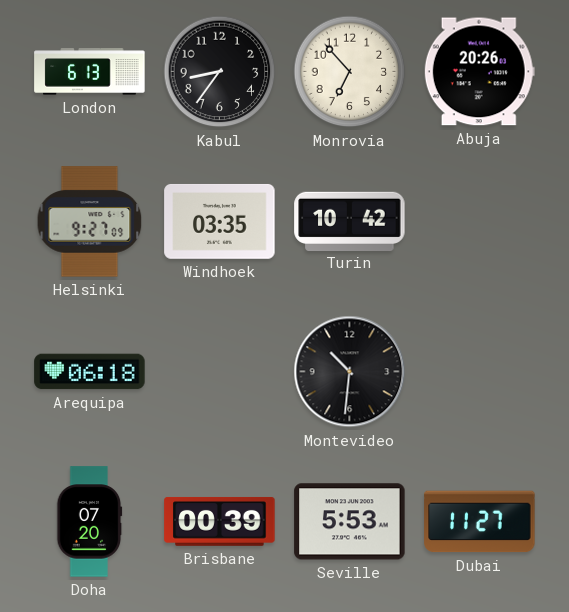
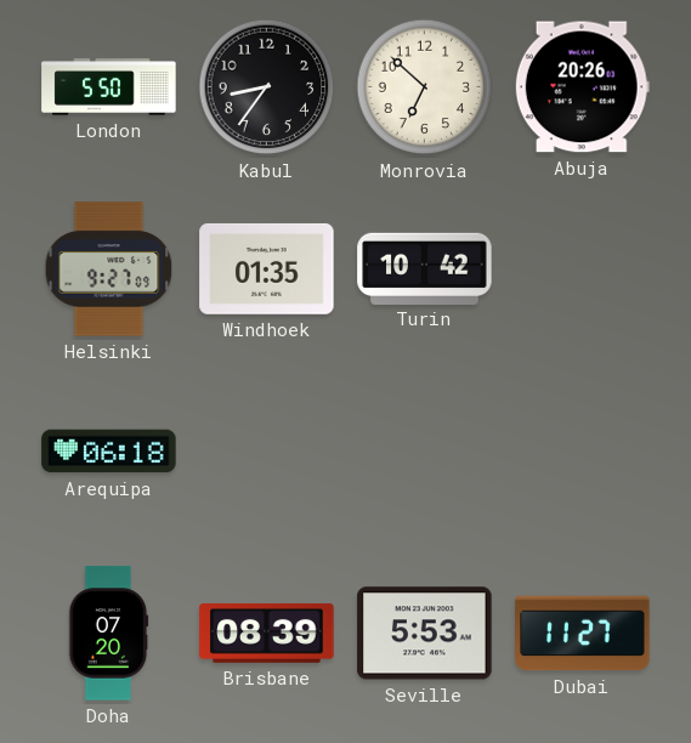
London: 6:13 -> 5:50 (109, 87)
Monrovia: 6:53 -> 6:52 (425, 87)
Windhoek: 03:35 -> 01:35 (267, 270)
Montevideo: 10:31 -> none (350, 372)
Brisbane: 00:39 -> 08:39 (267, 633)
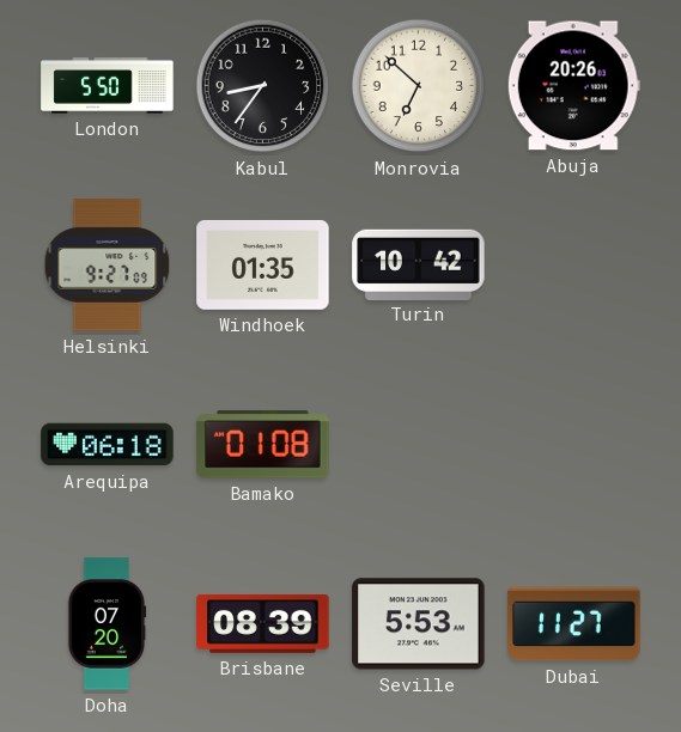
Bamako: none -> 01:08 (263, 445)
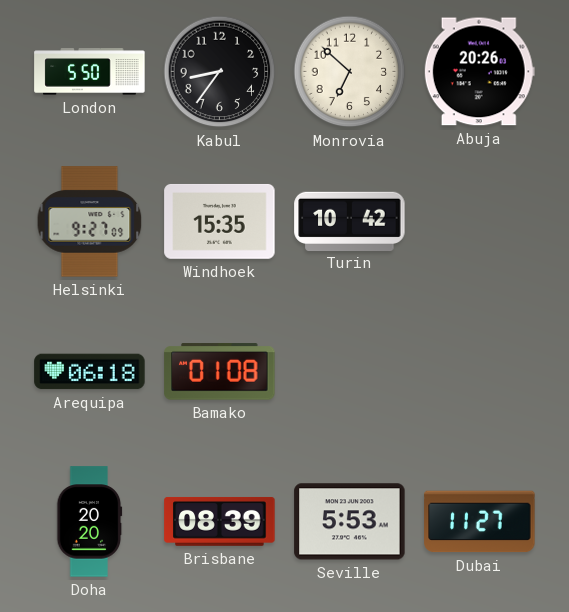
Windhoek: 01:35 -> 15:35 (220, 222)
Doha: 07:20 -> 20:20 (89, 522)
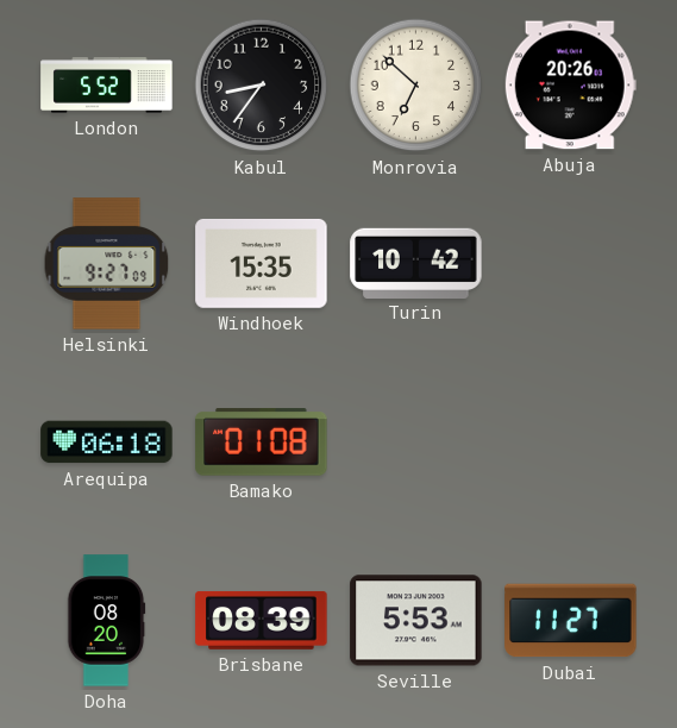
London: 5:50 -> 5:52 (107, 86)
Doha: 20:20 -> 08:20 (106, 621)
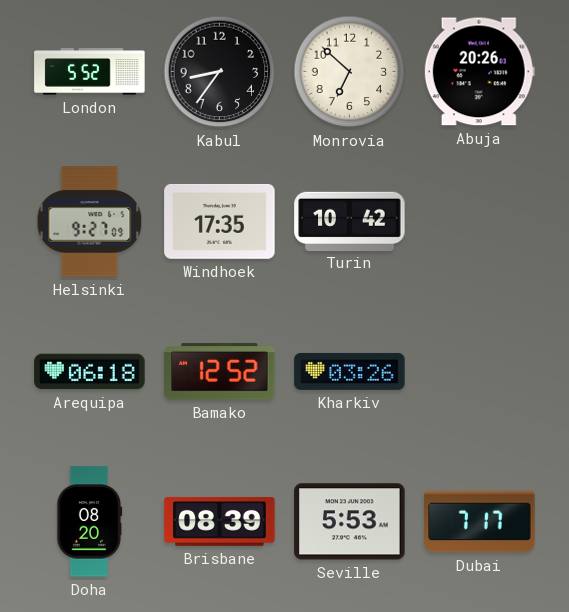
Windhoek: 15:35 -> 17:35 (220, 222)
Bamako: 01:08 -> 12:52 (220, 372)
Kharkiv: none -> 03:26 (350, 371)
Dubai: 11:27 -> 7:17 (480, 522)
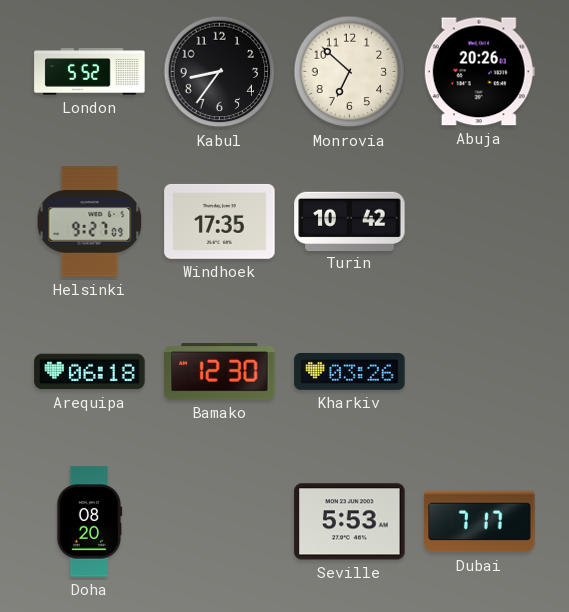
Bamako: 12:52 -> 12:30 (220, 372)
Brisbane: 08:39 -> none (220, 521)
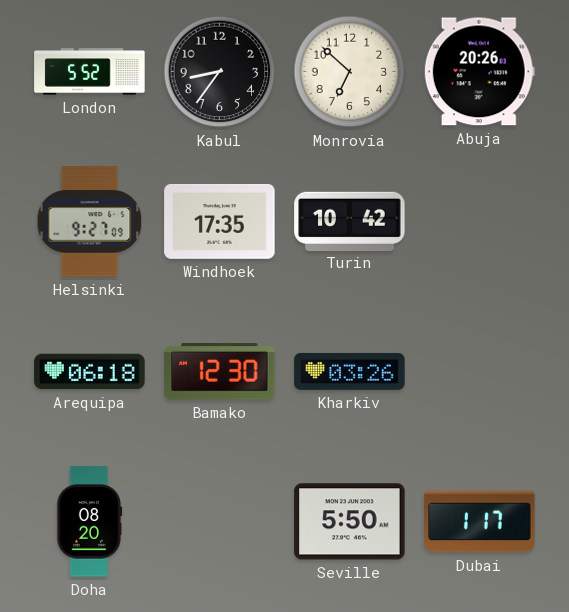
Seville: 5:53 -> 5:50 (350, 522)
Dubai: 7:17 -> 1:17 (480, 522)
